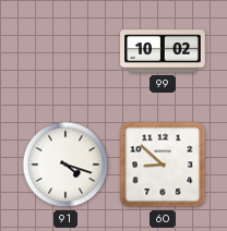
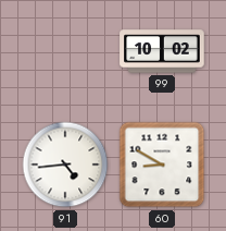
91: 4:18 -> 4:44 (65, 165)
60: 8:52 -> 8:50 (162, 165)
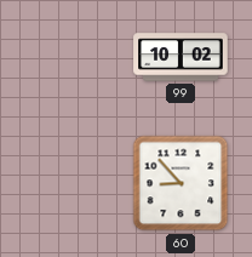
91: 4:44 -> none (65, 165)
60: 8:50 -> 8:53 (181, 183)
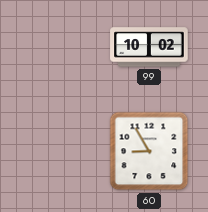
60: 8:53 -> 8:55 (149, 151)
